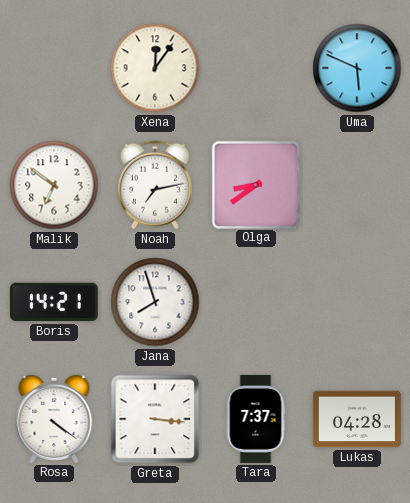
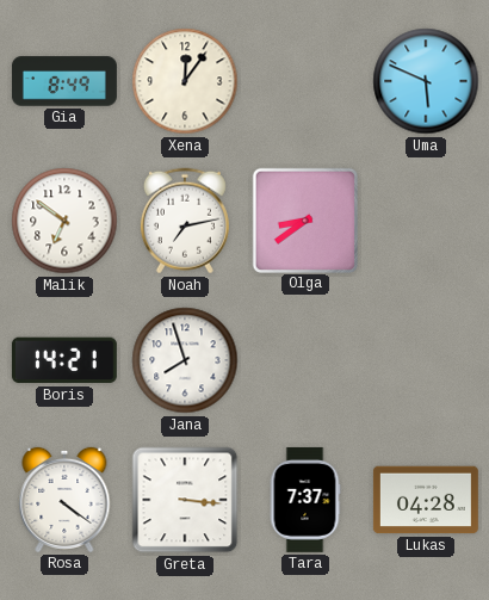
Gia: none -> 8:49 (64, 81)
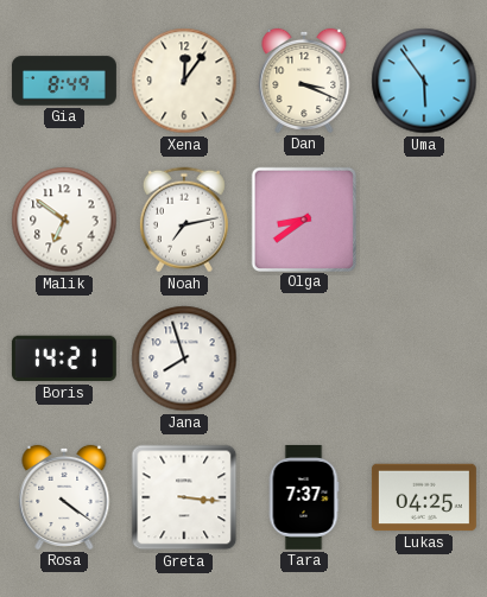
Dan: none -> 3:19 (304, 81)
Uma: 5:49 -> 5:54 (424, 81)
Lukas: 04:28 -> 04:25 (424, 497)
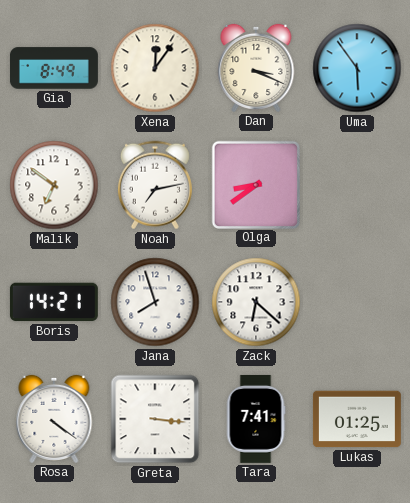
Zack: none -> 6:22 (256, 302)
Tara: 7:37 -> 7:41 (256, 419)
Lukas: 04:25 -> 01:25 (357, 419)
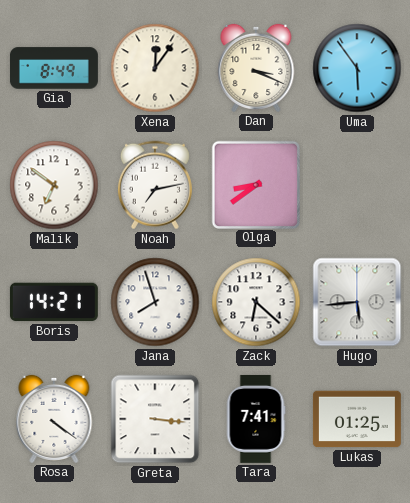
Hugo: none -> 5:44 (357, 302)
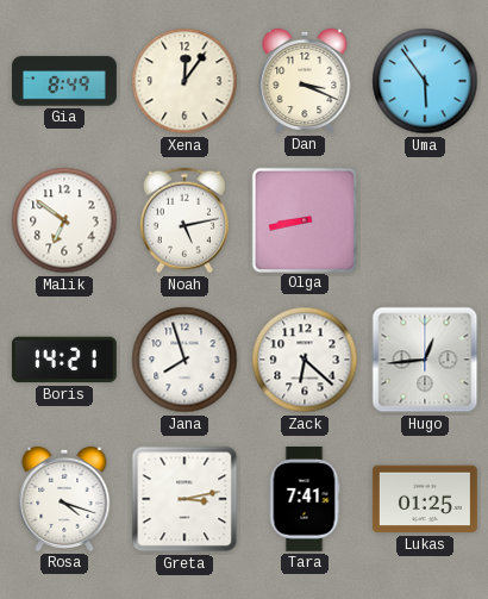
Noah: 7:13 -> 5:13 (184, 220)
Olga: 8:39 -> 8:43 (304, 219)
Hugo: 5:44 -> 12:44 (425, 360)
Rosa: 4:21 -> 4:18 (64, 499)
Greta: 3:16 -> 3:13 (184, 499)
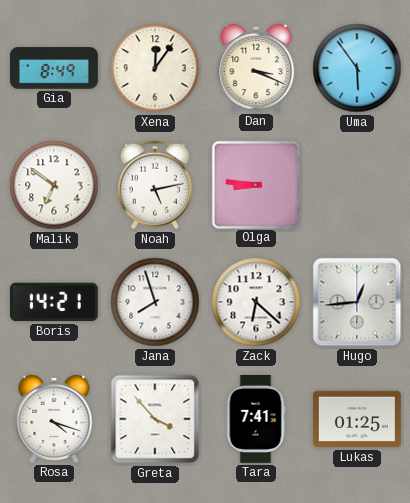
Olga: 8:43 -> 8:46 (255, 184)
Greta: 3:13 -> 3:53 (155, 419)
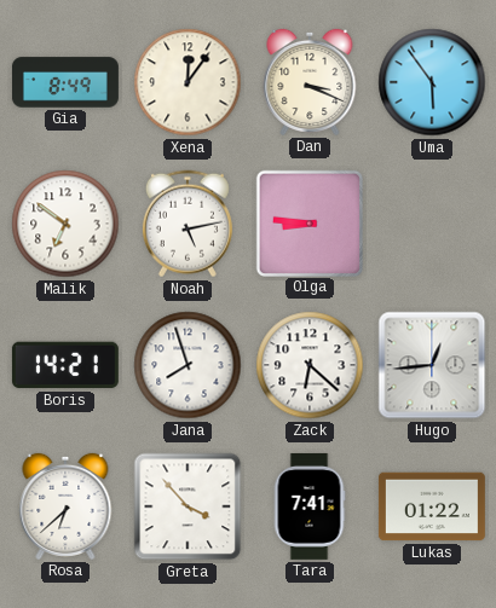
Rosa: 4:18 -> 6:38 (65, 506)
Lukas: 01:25 -> 01:22 (432, 506)
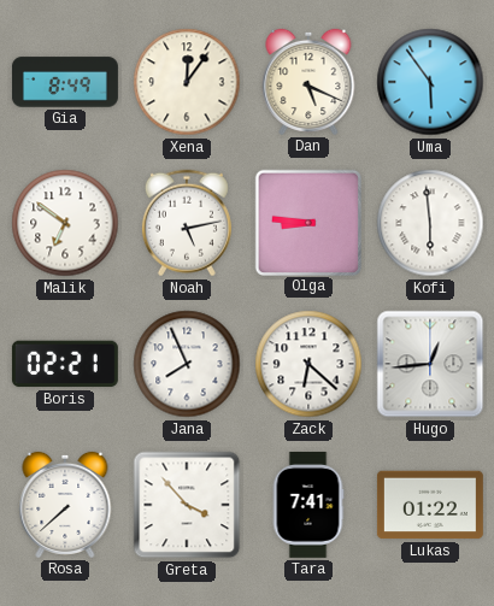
Dan: 3:19 -> 5:19 (308, 82)
Kofi: none -> 5:59 (430, 223)
Boris: 14:21 -> 02:21 (65, 364)
Jana: 7:57 -> 7:56 (187, 364)
Rosa: 6:38 -> 7:38 (65, 505)
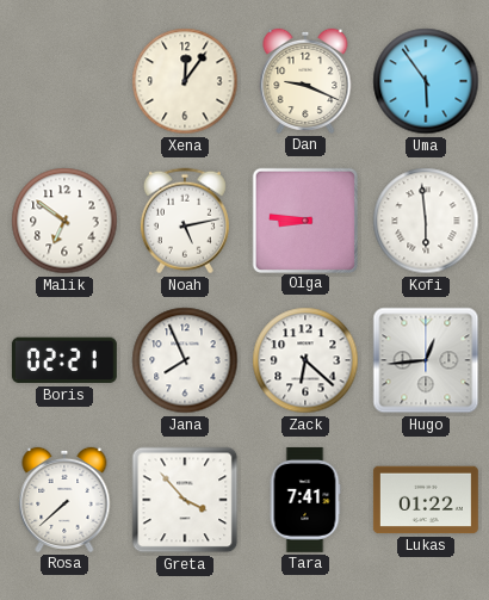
Gia: 8:49 -> none (65, 82)
Dan: 5:19 -> 9:19 (305, 81)
